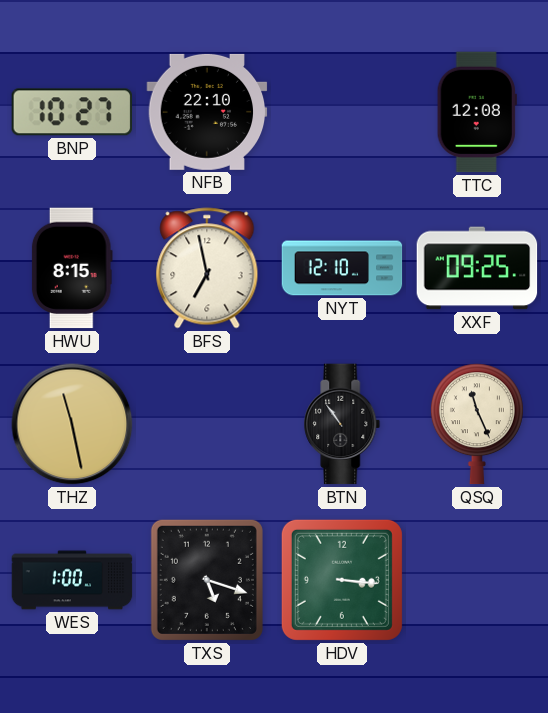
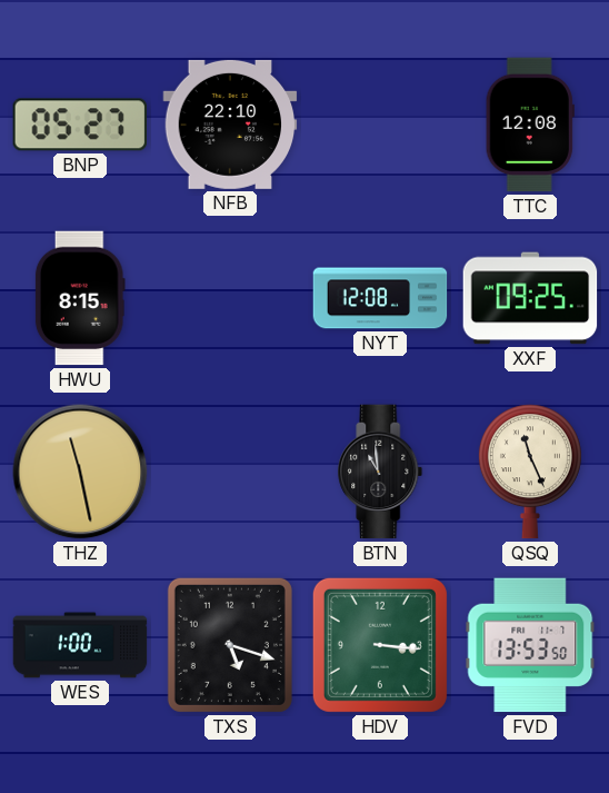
BNP: 10:27 -> 05:27 (79, 125)
BFS: 6:58 -> none (207, 268)
NYT: 12:10 -> 12:08 (380, 298)
BTN: 10:54 -> 10:59 (380, 472)
FVD: none -> 13:53 (530, 645)
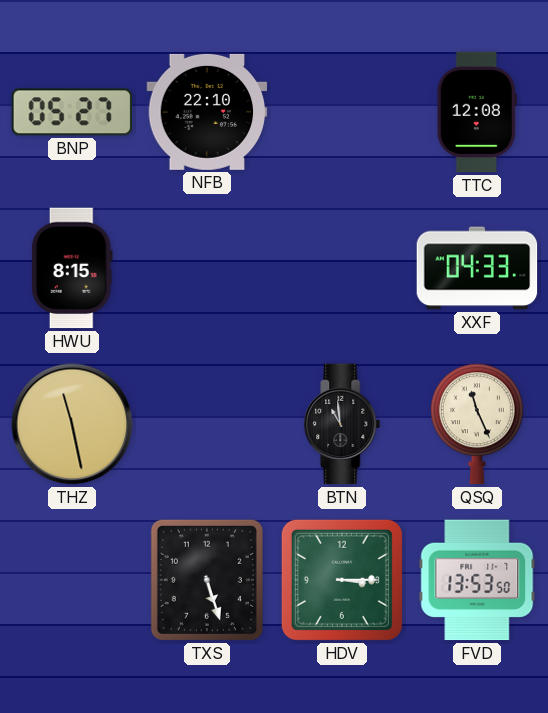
NYT: 12:08 -> none (380, 298)
XXF: 09:25 -> 04:33 (477, 268)
WES: 1:00 -> none (80, 645)
TXS: 5:18 -> 5:27 (207, 580)
HDV: 3:16 -> 3:15 (342, 580)
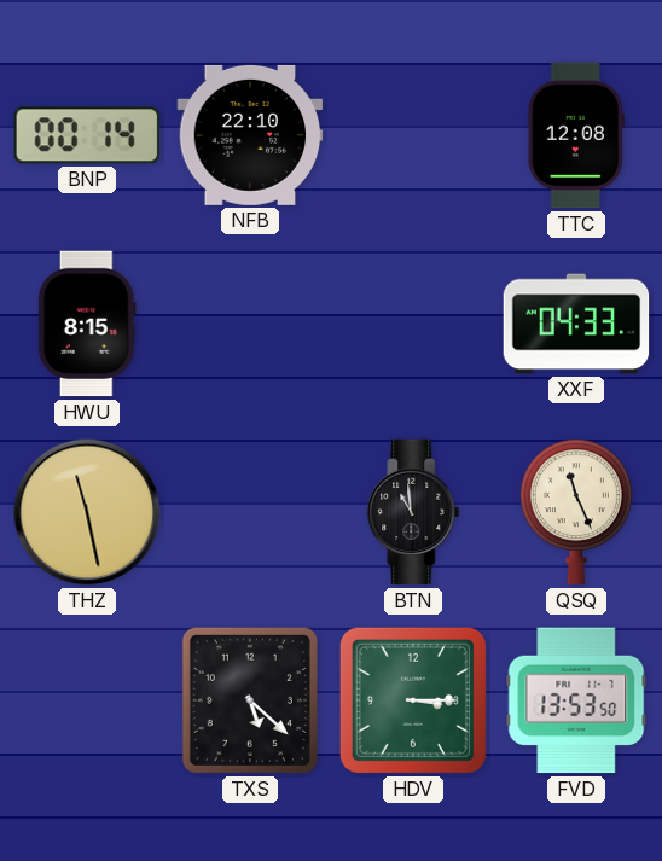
BNP: 05:27 -> 00:14 (86, 135)
TXS: 5:27 -> 5:22 (250, 700)
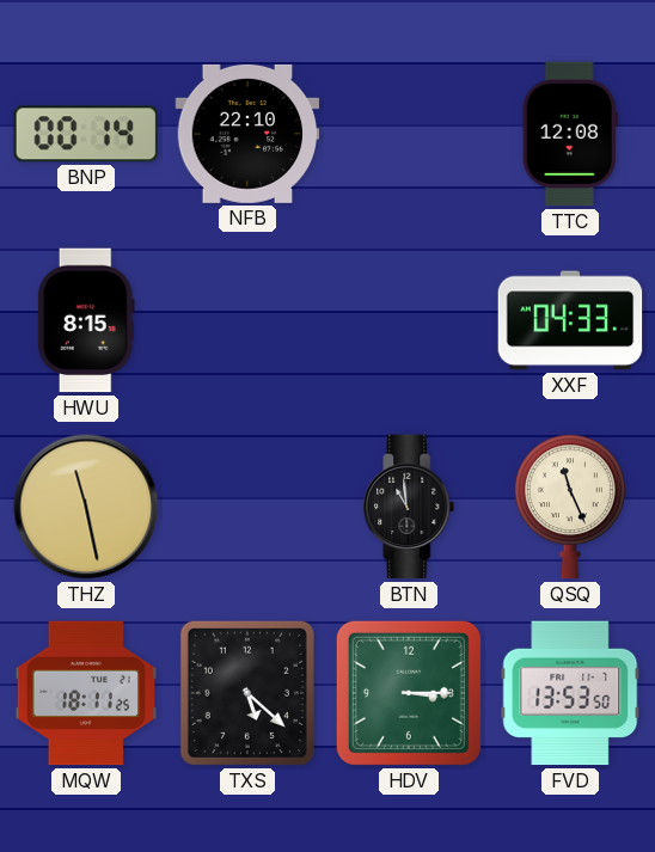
MQW: none -> 18:11 (85, 693)
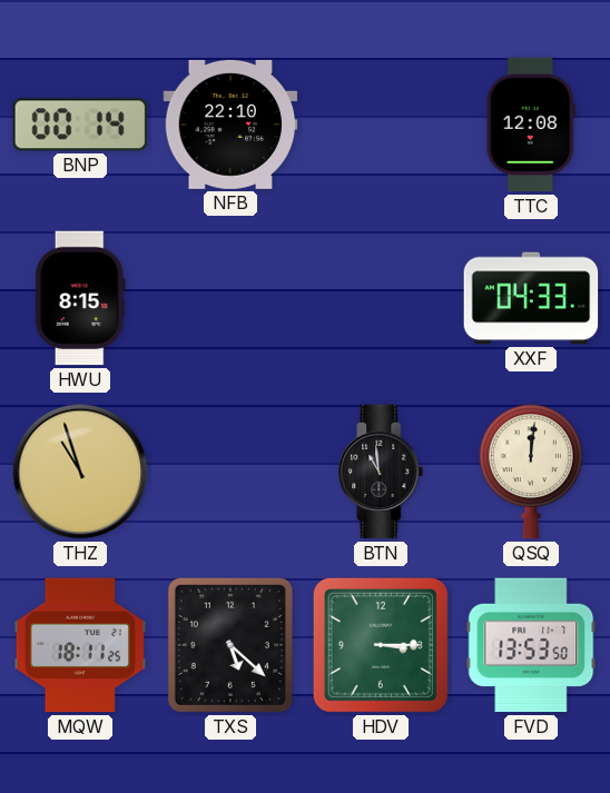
THZ: 11:28 -> 10:57 (80, 472)
QSQ: 11:26 -> 12:01 (531, 472)
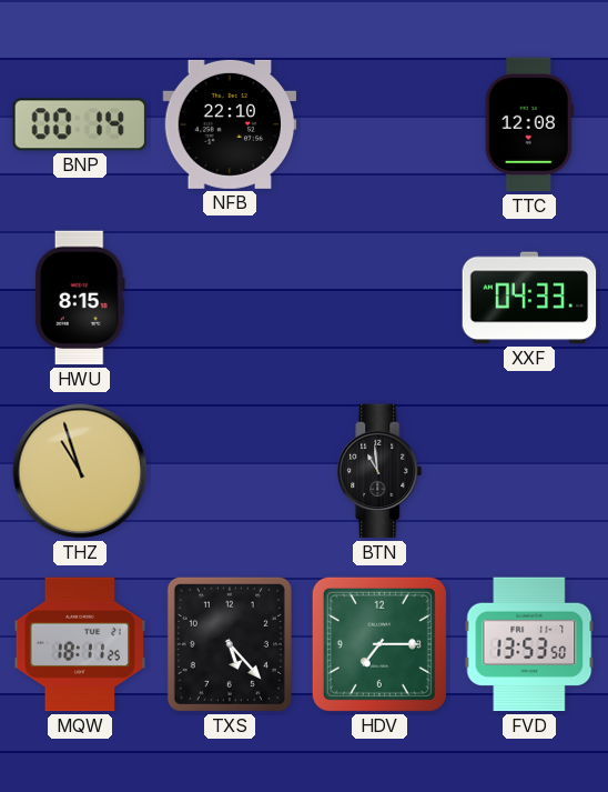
QSQ: 12:01 -> none (531, 472)
TXS: 5:22 -> 5:23 (230, 644)
HDV: 3:15 -> 7:15 (379, 644)
